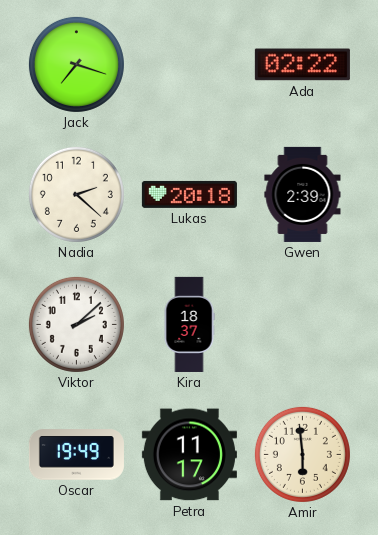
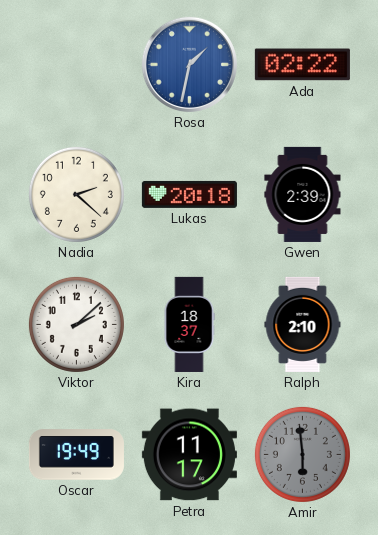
Jack: 7:18 -> none (76, 64)
Rosa: none -> 1:32 (189, 64)
Ralph: none -> 2:10 (303, 324)
Amir dial: cream -> grey (302, 454)
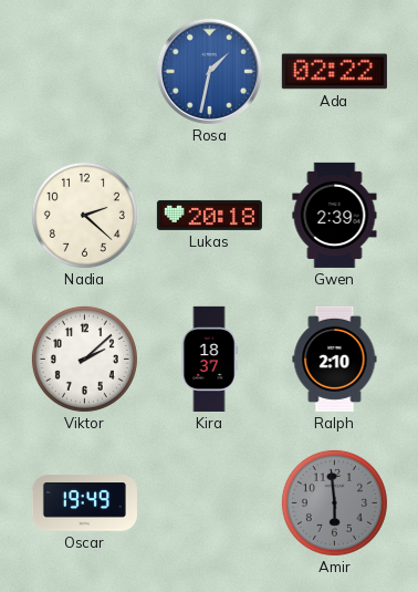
Petra: 11:17 -> none (189, 455)
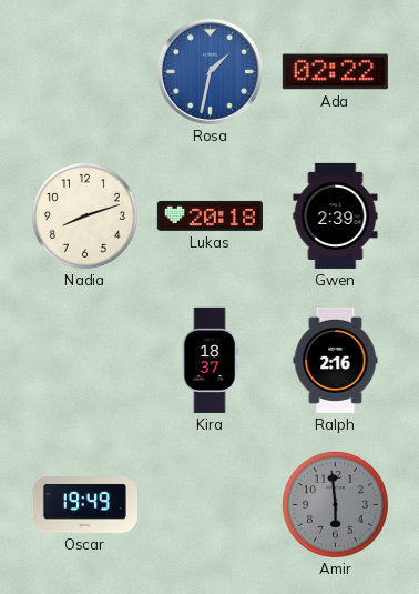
Nadia: 2:22 -> 8:12 (84, 215)
Viktor: 2:08 -> none (84, 359)
Ralph: 2:10 -> 2:16 (336, 360)
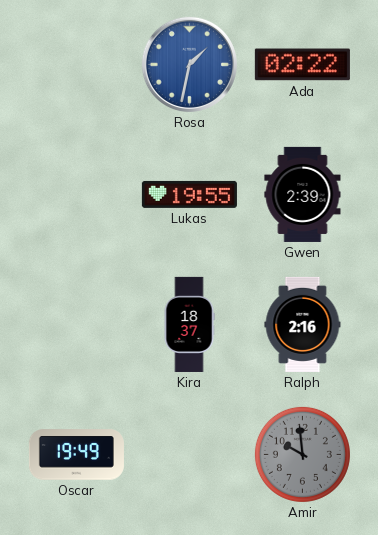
Nadia: 8:12 -> none (84, 215)
Lukas: 20:18 -> 19:55 (189, 194)
Amir: 5:59 -> 9:59 (302, 454)
